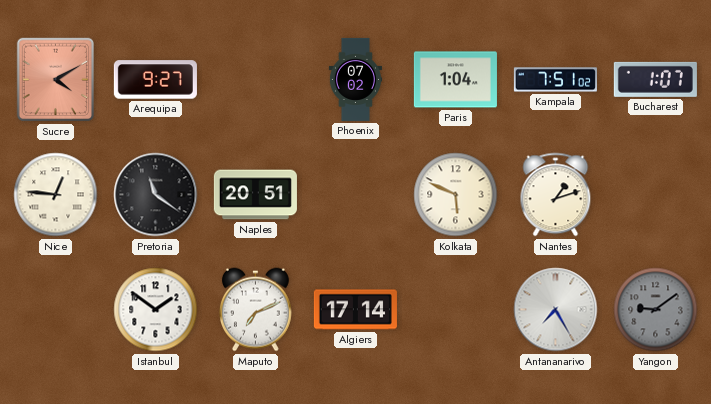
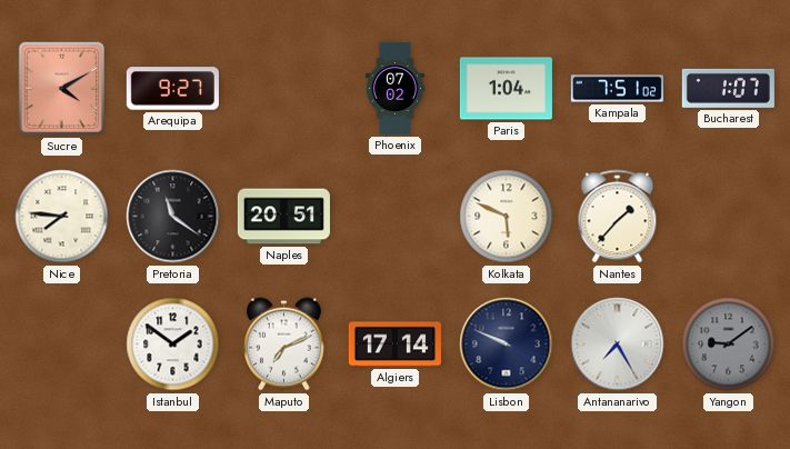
Nice: 12:46 -> 7:46 (62, 217)
Nantes: 1:12 -> 1:37 (618, 217)
Lisbon: none -> 9:49 (507, 345)
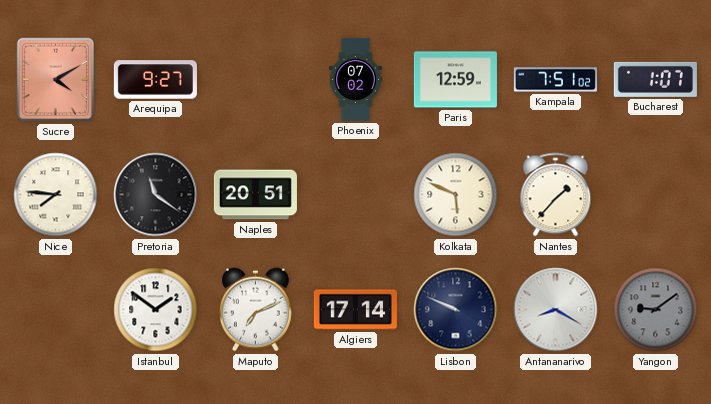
Paris: 1:04 -> 12:59 (455, 80)
Antananarivo: 7:25 -> 8:20 (556, 310)
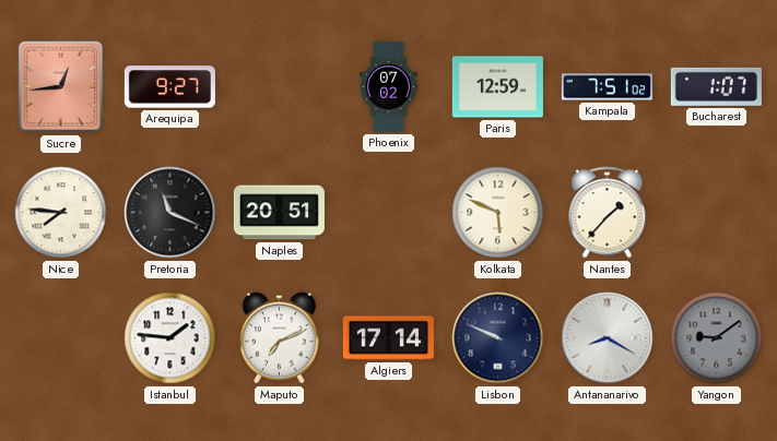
Sucre: 4:10 -> 12:44 (60, 87)
Pretoria: 11:21 -> 11:19 (170, 213)
Istanbul: 1:51 -> 1:46 (170, 338)
